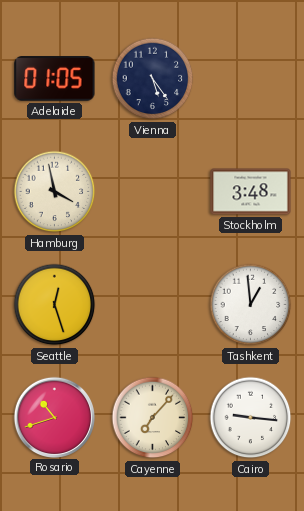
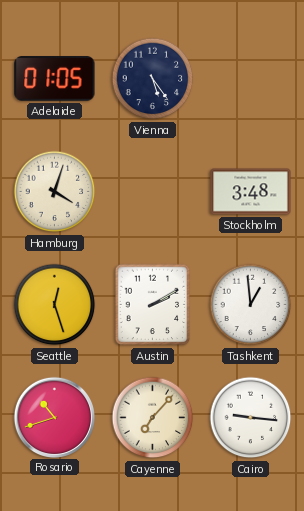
Hamburg: 3:58 -> 4:03 (55, 192)
Austin: none -> 2:10 (153, 305)
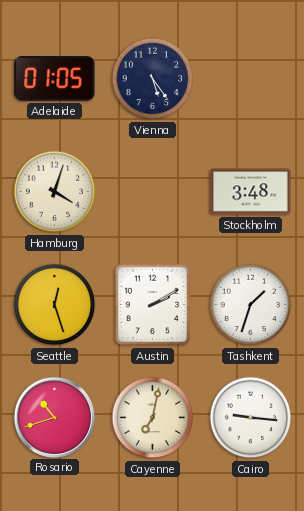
Tashkent: 12:59 -> 1:33 (251, 305)
Cayenne: 7:07 -> 7:02 (153, 418)
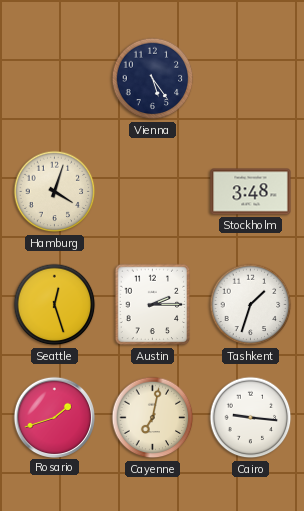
Adelaide: 01:05 -> none (55, 79)
Austin: 2:10 -> 2:15 (153, 305)
Rosario: 10:42 -> 1:42 (54, 417)
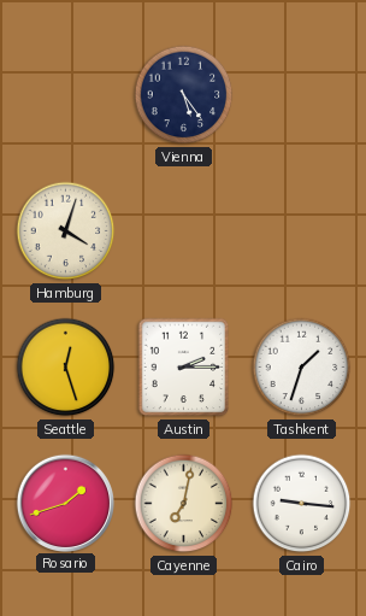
Stockholm: 3:48 -> none (251, 192)
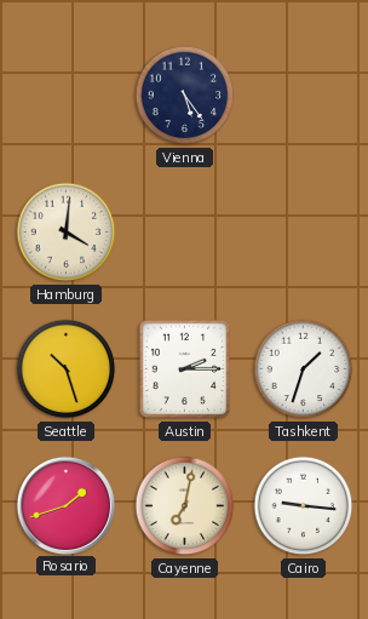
Hamburg: 4:03 -> 4:01 (67, 233)
Seattle: 12:27 -> 10:27 (67, 369)
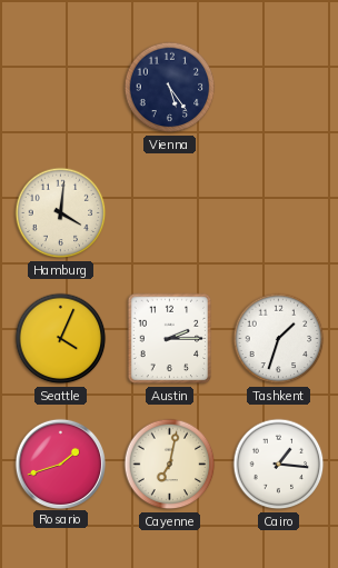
Seattle: 10:27 -> 4:04 (61, 339)
Cairo: 9:16 -> 1:16 (279, 465)
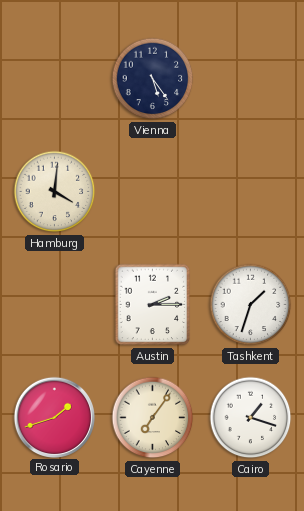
Seattle: 4:04 -> none (61, 339)
Cayenne: 7:02 -> 7:06 (153, 418)
Cairo: 1:16 -> 1:18 (251, 418)
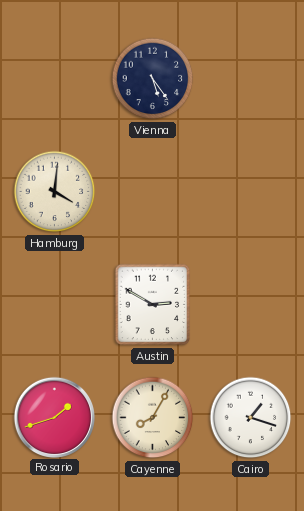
Austin: 2:15 -> 2:50 (153, 305)
Tashkent: 1:33 -> none (251, 305)
Cayenne: 7:06 -> 8:05 (153, 418)
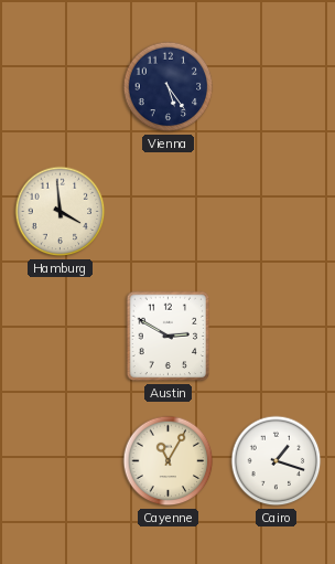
Hamburg: 4:01 -> 3:59 (61, 212)
Rosario: 1:42 -> none (54, 417)
Cayenne: 8:05 -> 11:05 (169, 461)
